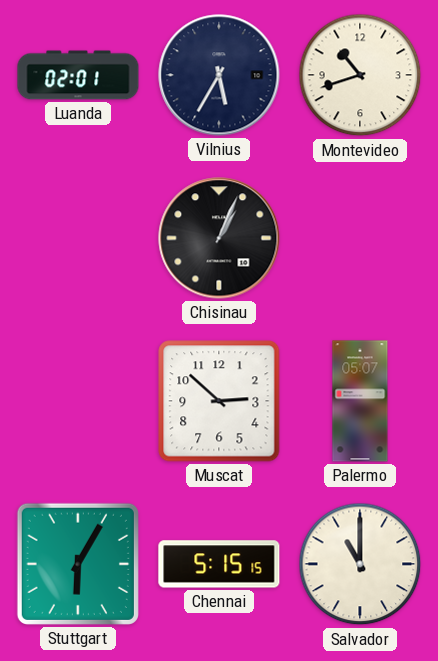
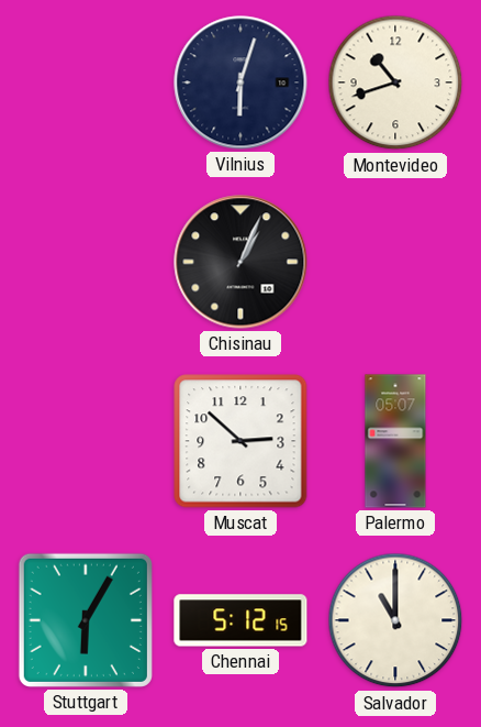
Luanda: 02:01 -> none (78, 75)
Vilnius: 5:35 -> 6:03 (240, 82)
Chennai: 5:15 -> 5:12 (240, 620)
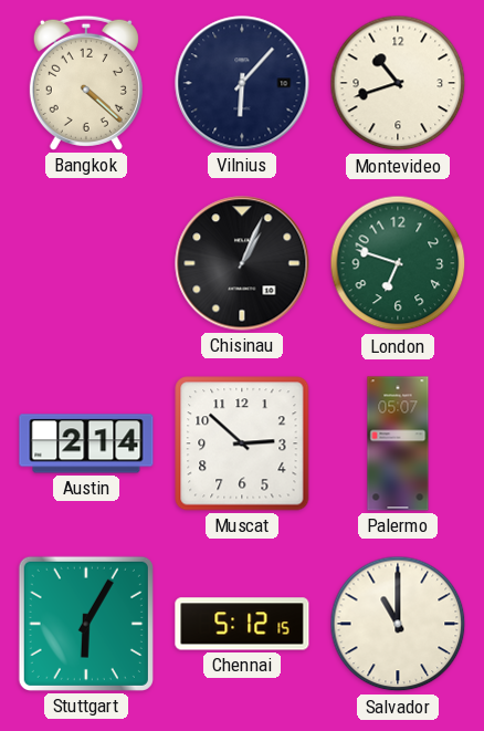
Bangkok: none -> 4:22 (86, 83)
Vilnius: 6:03 -> 6:07 (242, 83)
London: none -> 6:48 (398, 263)
Austin: none -> 2:14 (86, 443)
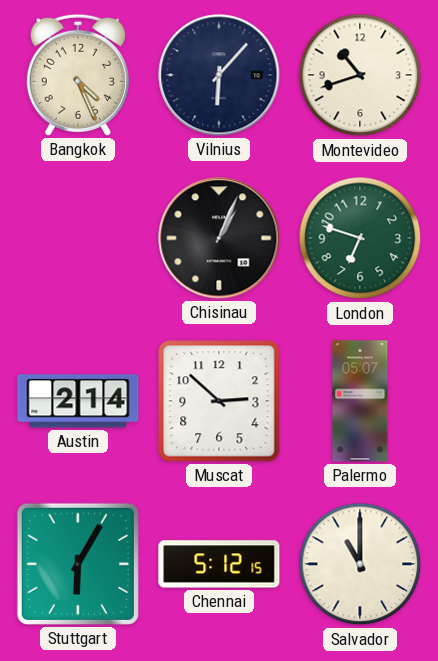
Bangkok: 4:22 -> 4:26 (78, 75)
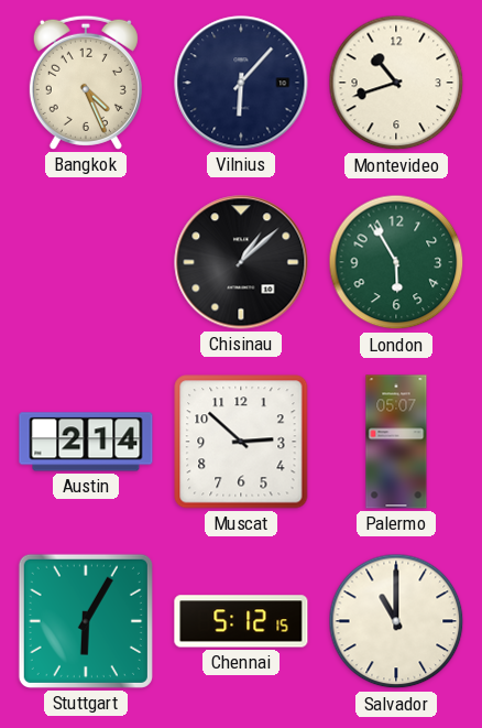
Chisinau: 1:04 -> 1:08 (241, 262)
London: 6:48 -> 5:55 (396, 262)
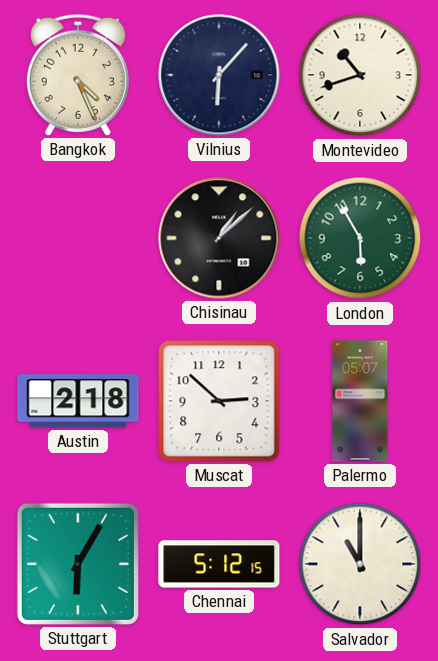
Austin: 2:14 -> 2:18 (78, 401)
